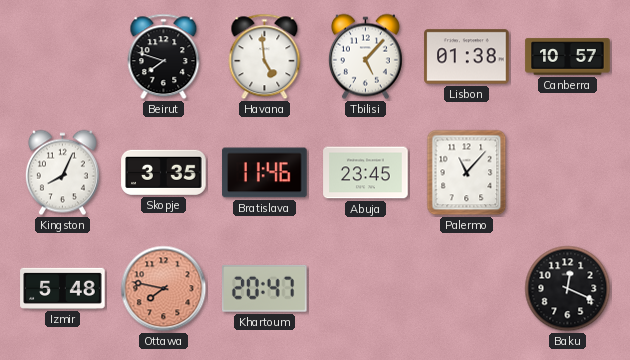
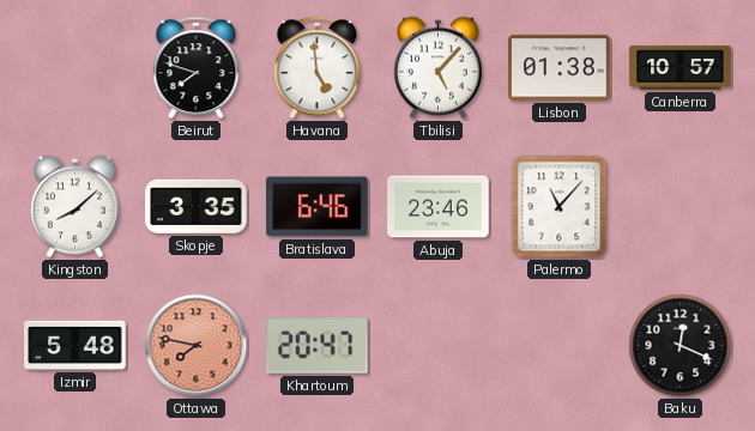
Kingston: 8:04 -> 8:08 (74, 207)
Bratislava: 11:46 -> 6:46 (318, 207)
Abuja: 23:45 -> 23:46 (439, 207)
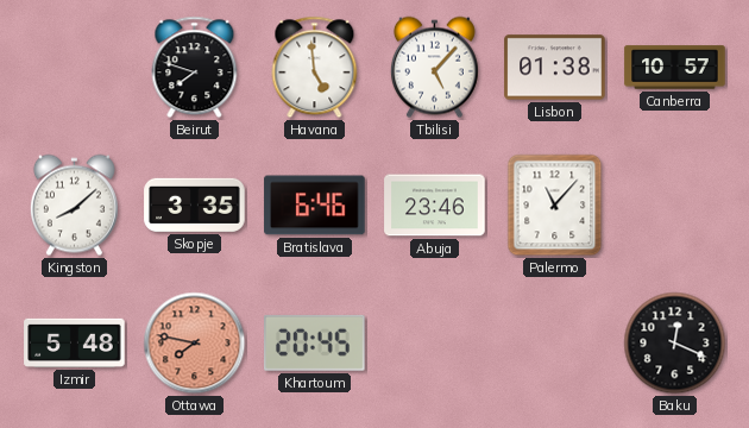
Khartoum: 20:47 -> 20:45 (315, 342)
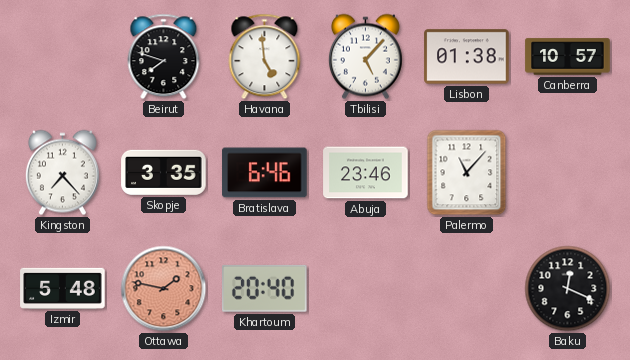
Kingston: 8:08 -> 7:23 (62, 173)
Ottawa: 7:47 -> 1:47 (164, 289)
Khartoum: 20:45 -> 20:40 (265, 288)
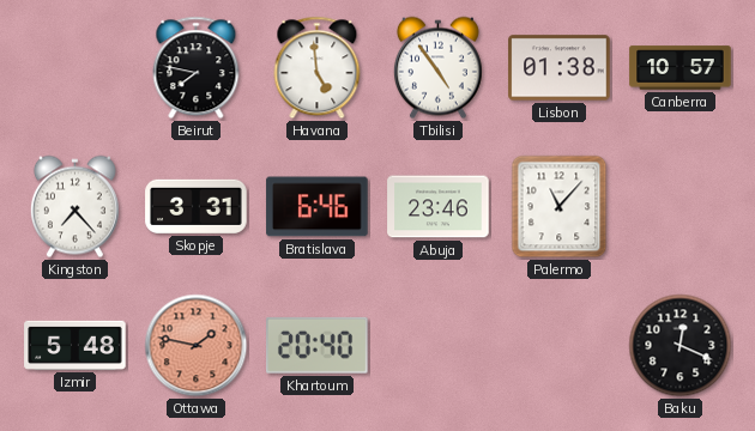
Beirut: 7:48 -> 7:47 (197, 68)
Tbilisi: 5:07 -> 4:54 (437, 68)
Skopje: 3:35 -> 3:31 (197, 206)
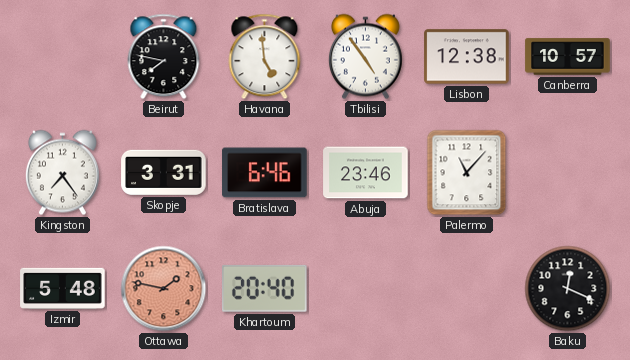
Lisbon: 01:38 -> 12:38 (467, 57)
Kingston: 7:23 -> 7:24 (62, 173)
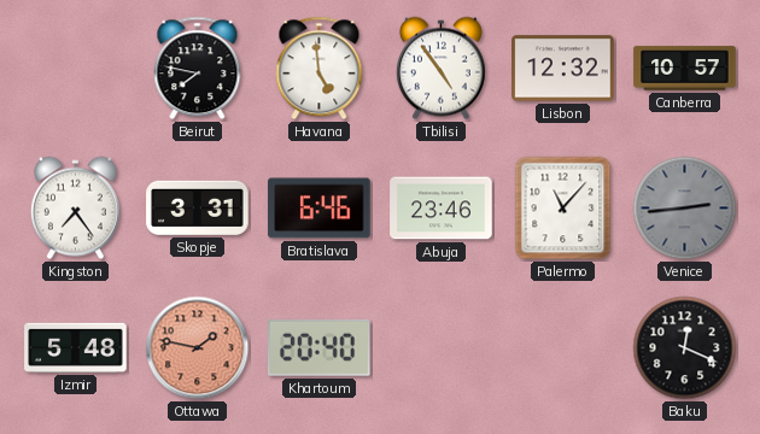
Lisbon: 12:38 -> 12:32 (563, 69)
Venice: none -> 2:44 (685, 209)
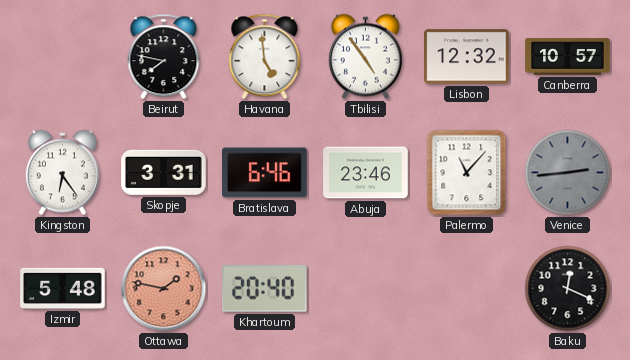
Kingston: 7:24 -> 6:24 (62, 173)
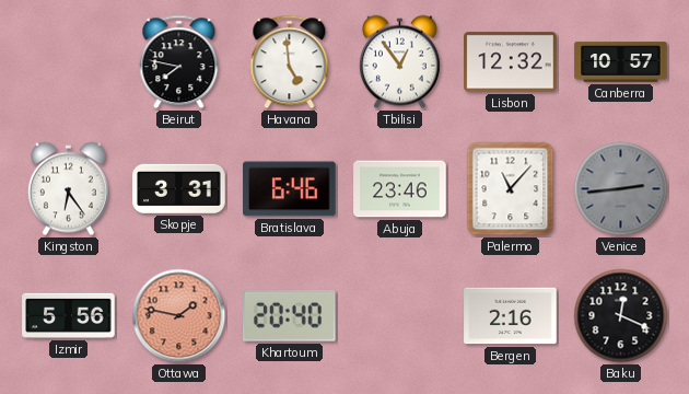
Tbilisi: 4:54 -> 12:54 (399, 62)
Izmir: 5:48 -> 5:56 (69, 315)
Bergen: none -> 2:16 (511, 316)
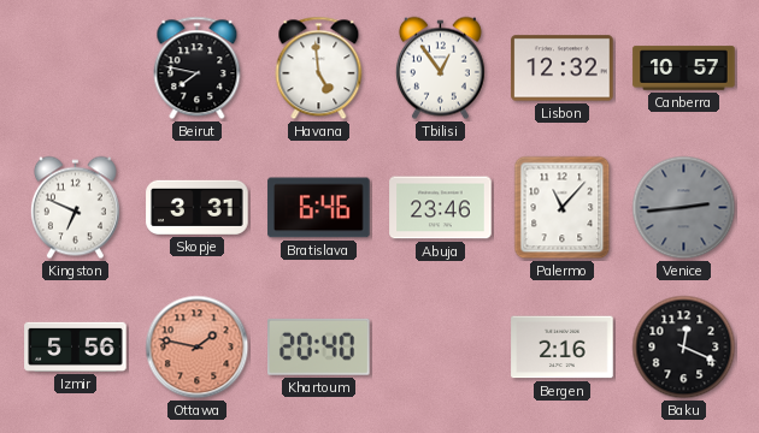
Kingston: 6:24 -> 6:49 (75, 208)
